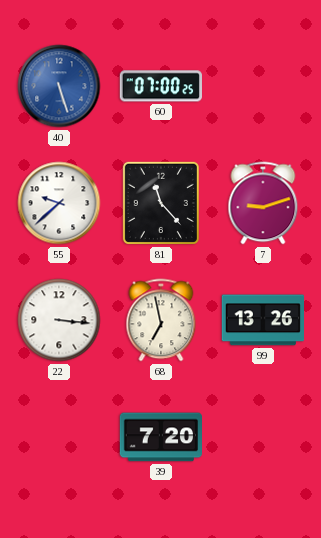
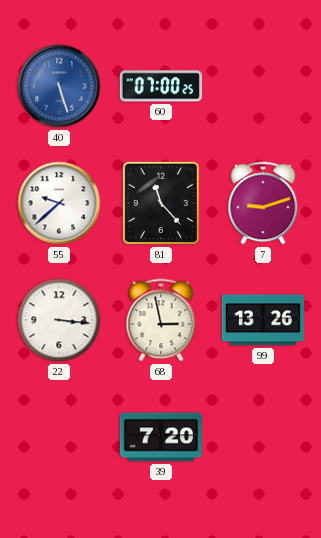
68: 6:58 -> 2:58 (161, 320)
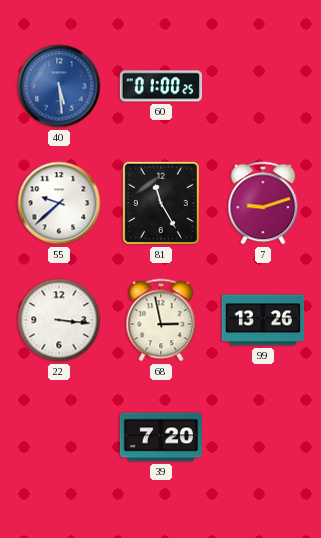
40: 5:27 -> 5:29 (59, 86)
60: 07:00 -> 01:00 (161, 86)
81: 11:23 -> 11:25 (161, 203)
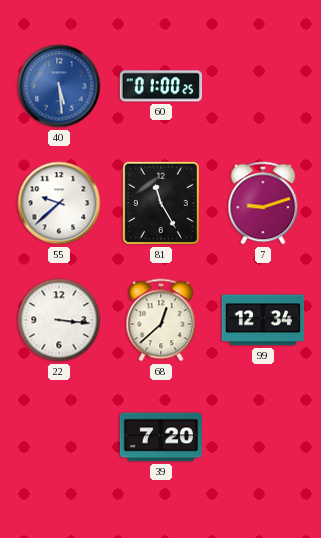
68: 2:58 -> 12:38 (161, 320)
99: 13:26 -> 12:34 (262, 320)
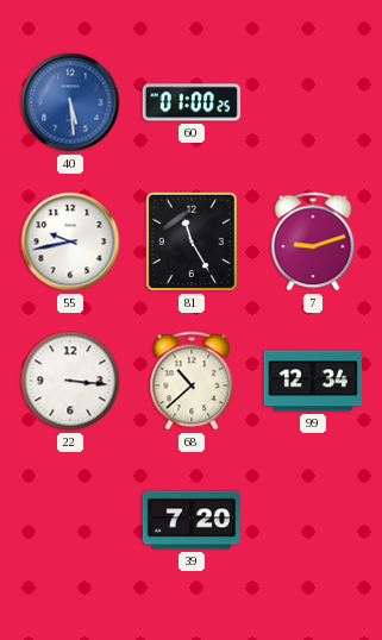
55: 9:38 -> 9:43 (70, 241)
68: 12:38 -> 10:38 (192, 381)
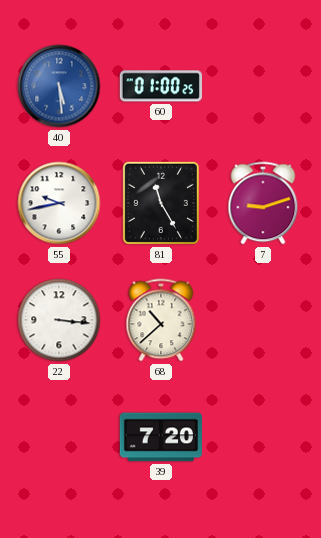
99: 12:34 -> none (312, 381)
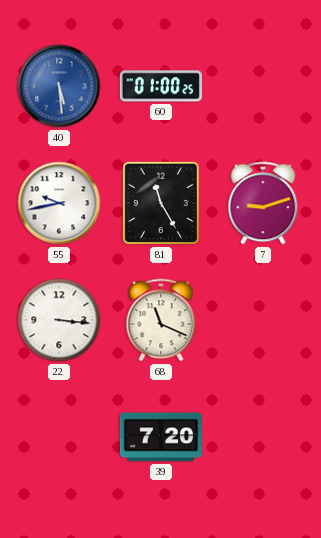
68: 10:38 -> 11:19 (161, 320)
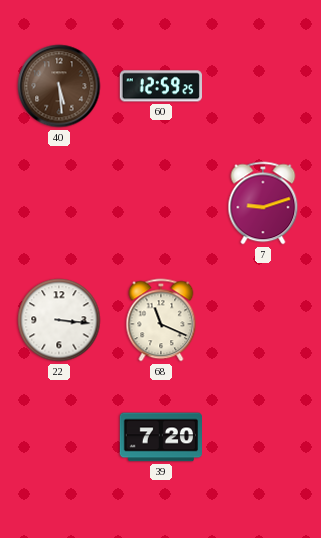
40 dial: blue -> brown (59, 86)
60: 01:00 -> 12:59 (161, 86)
55: 9:43 -> none (59, 203)
81: 11:25 -> none (161, 203)
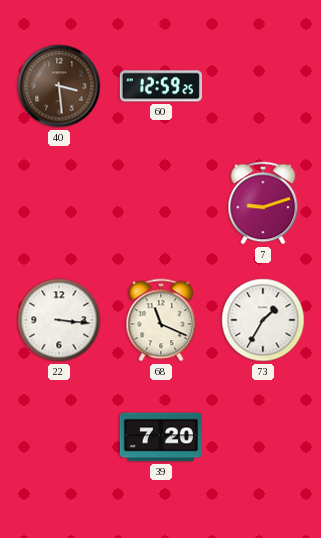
40: 5:29 -> 3:29 (59, 86)
73: none -> 1:35 (263, 320)
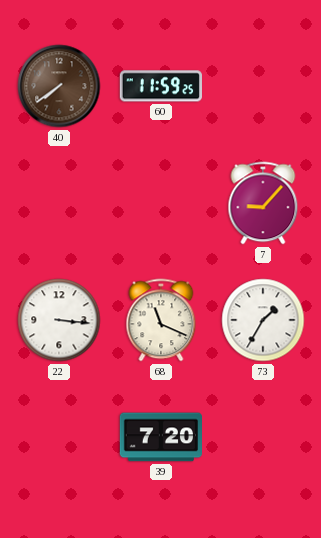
40: 3:29 -> 7:39 (59, 86)
60: 12:59 -> 11:59 (161, 86)
7: 9:12 -> 9:07 (263, 203)
